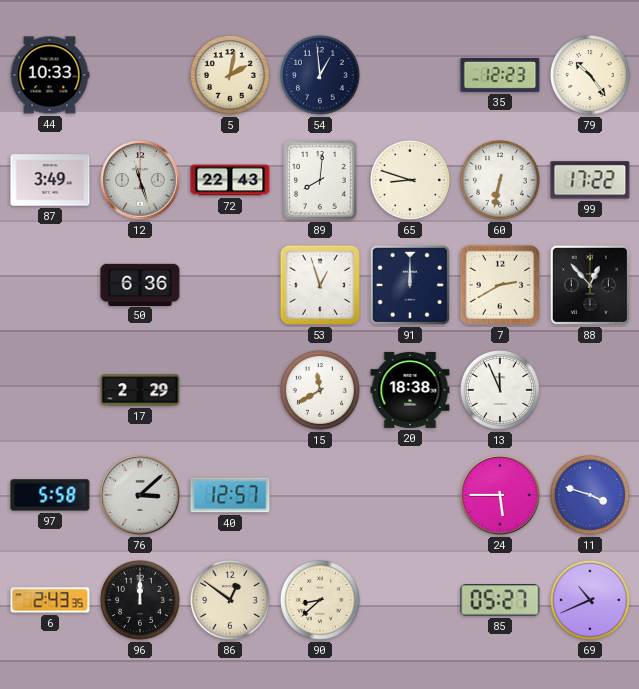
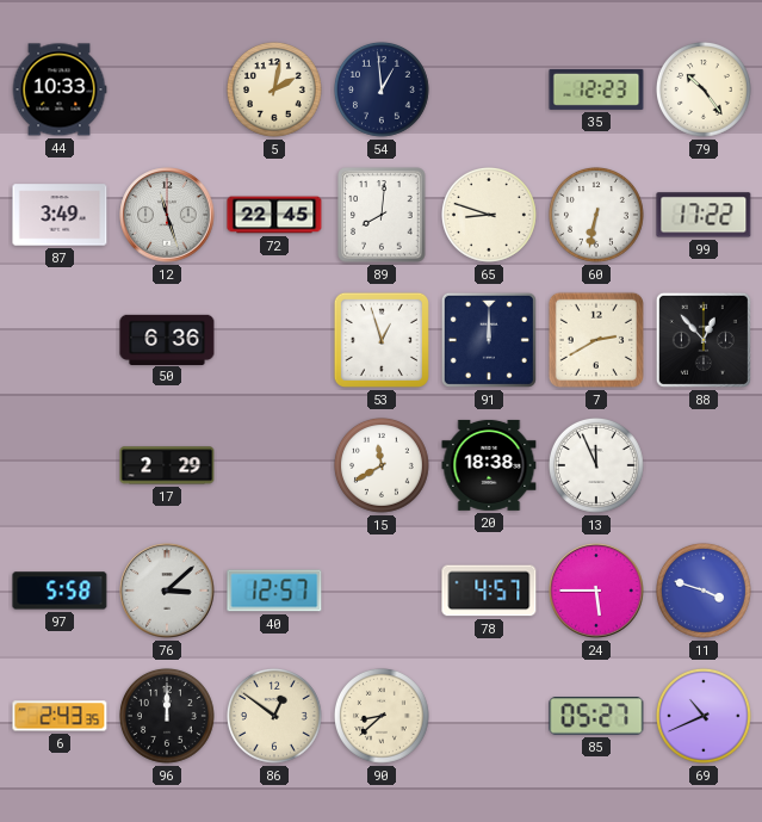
72: 22:43 -> 22:45 (274, 215)
78: none -> 4:57 (489, 591)
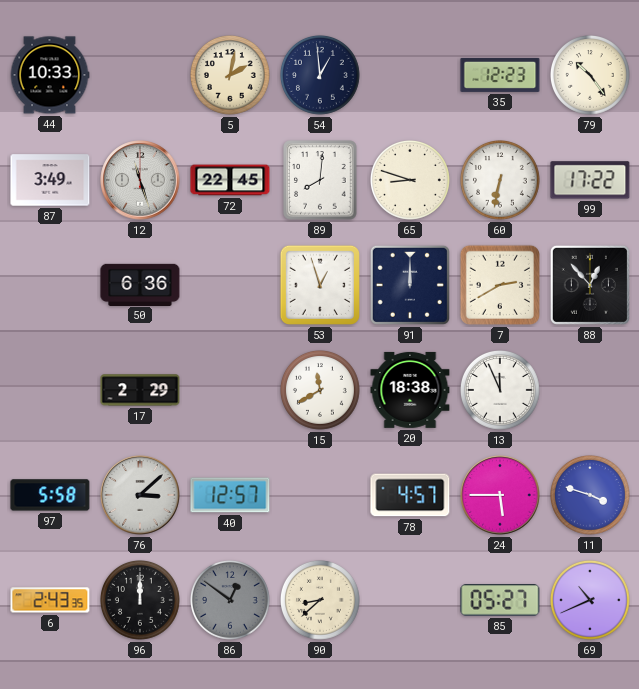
86 dial: cream -> grey (231, 601)
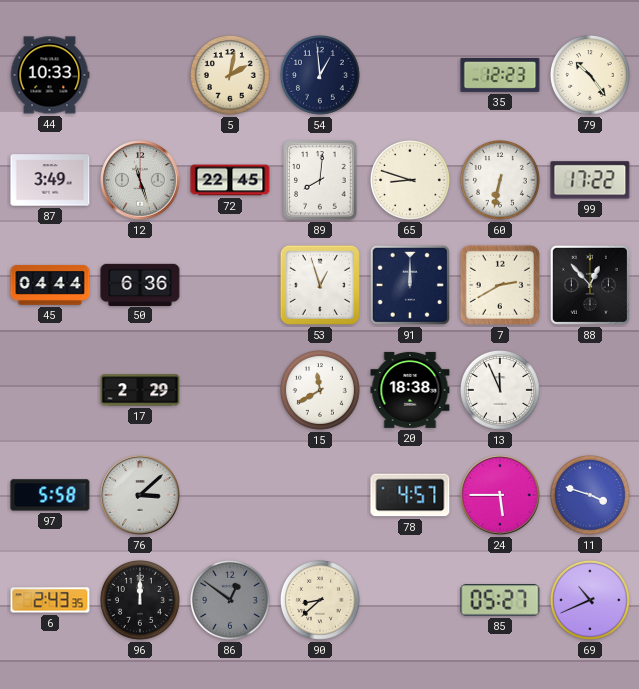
45: none -> 04:44 (50, 285)
40: 12:57 -> none (230, 495)
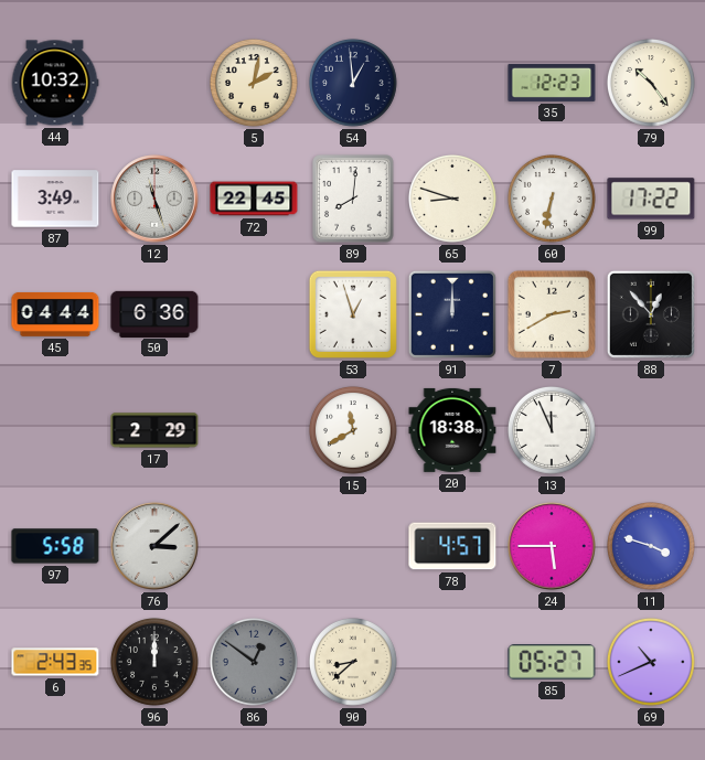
44: 10:33 -> 10:32 (55, 83)
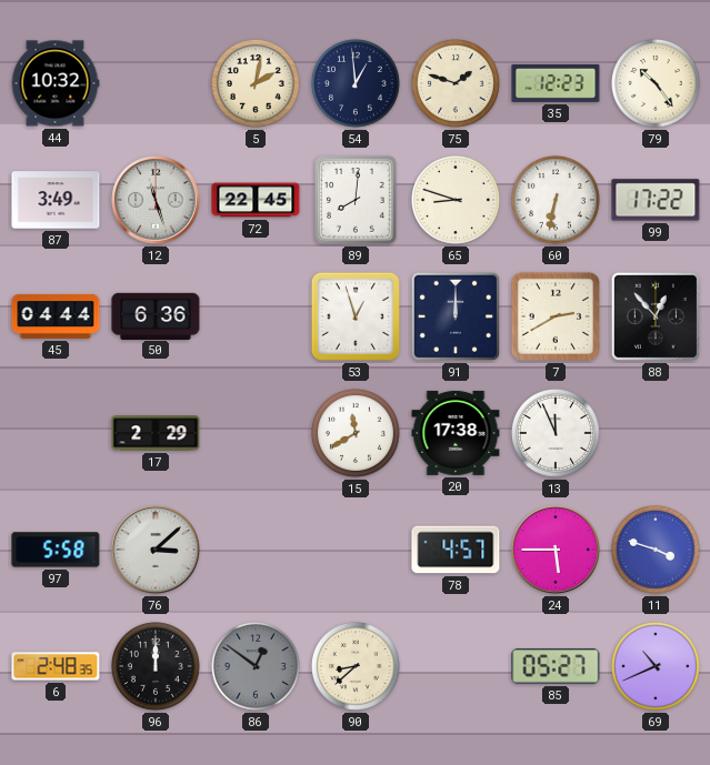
75: none -> 1:48 (457, 84)
20: 18:38 -> 17:38 (456, 433)
6: 2:43 -> 2:48 (56, 666)
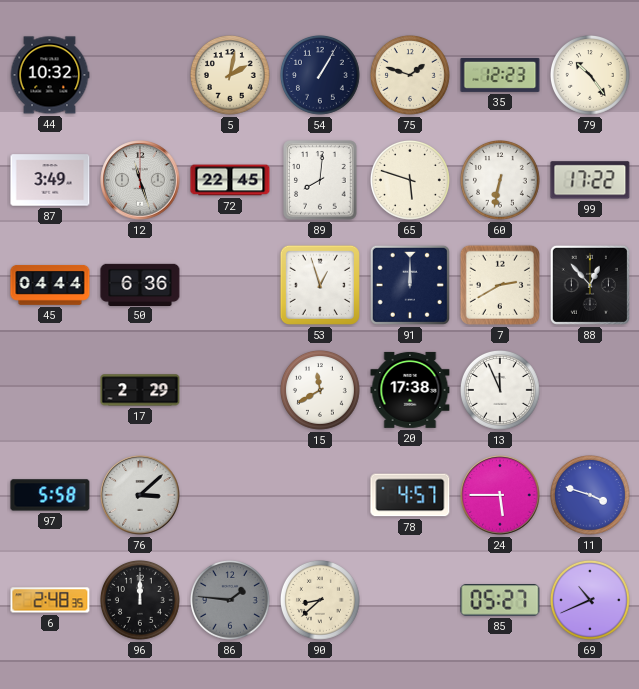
54: 12:59 -> 1:05 (321, 76)
65: 8:48 -> 5:48 (411, 181)
86: 12:51 -> 1:46 (231, 601)
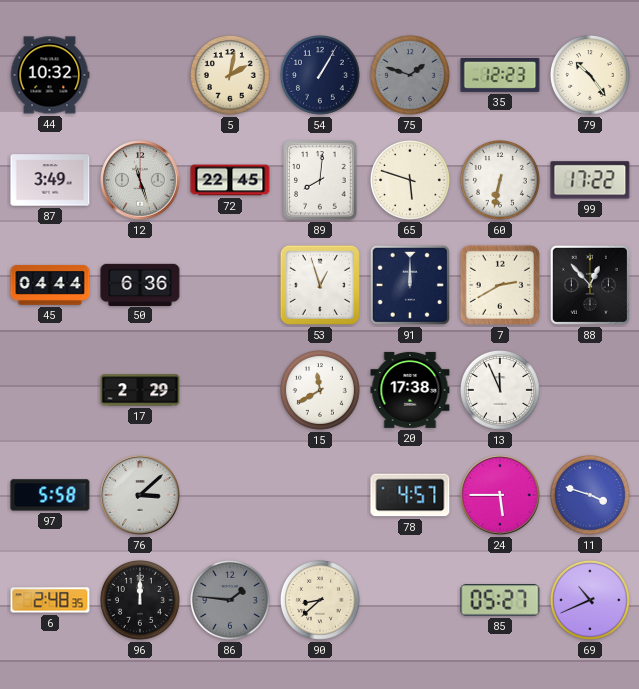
75 dial: cream -> grey (411, 76)
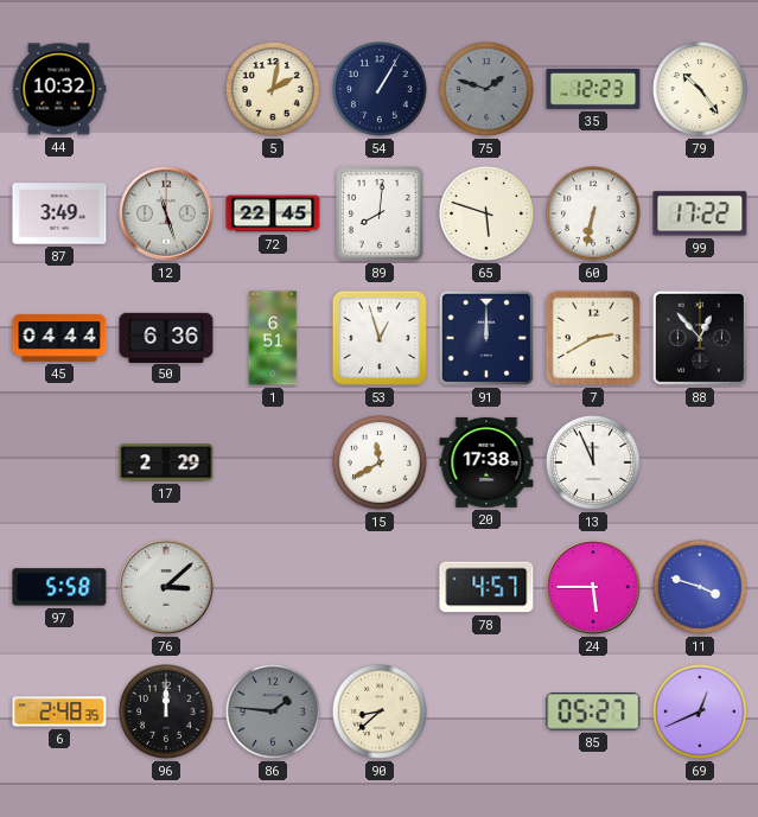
1: none -> 6:51 (273, 338)
69: 10:41 -> 12:41 (701, 713)
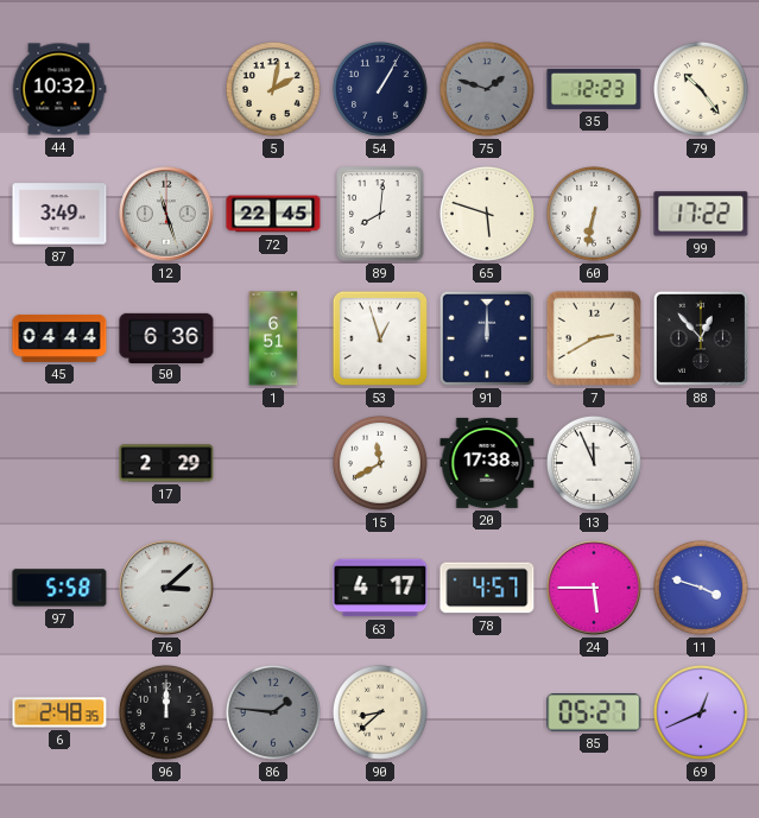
63: none -> 4:17 (380, 588)
